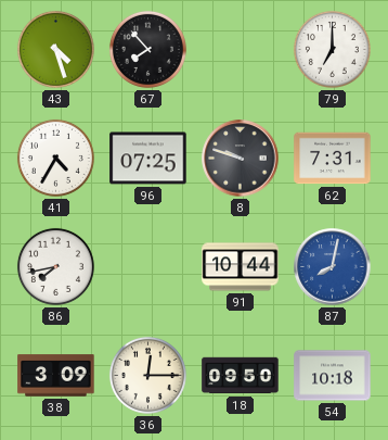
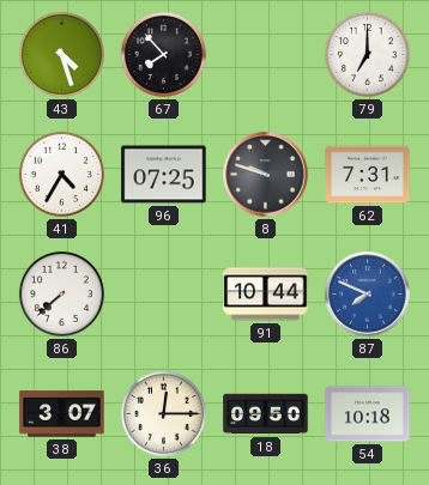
86: 7:43 -> 7:38 (61, 293)
87: 8:02 -> 7:49 (368, 295)
38: 3:09 -> 3:07 (62, 414)
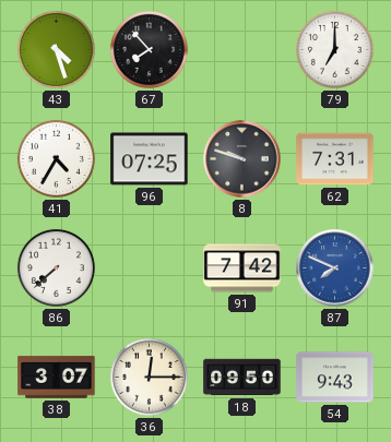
91: 10:44 -> 7:42 (242, 268)
54: 10:18 -> 9:43 (335, 378)
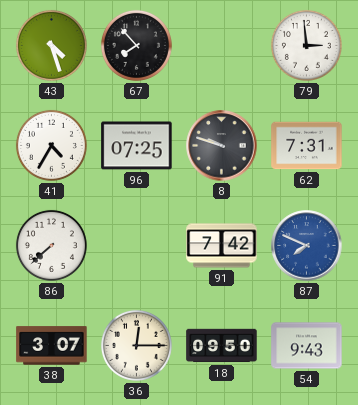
79: 7:00 -> 2:59 (306, 45)
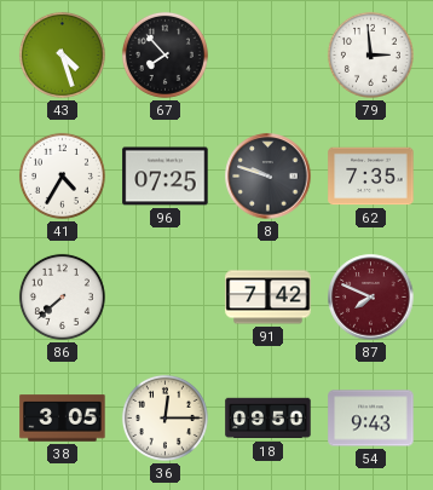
62: 7:31 -> 7:35 (371, 177)
87 dial: blue -> burgundy (371, 298)
38: 3:07 -> 3:05 (63, 419)
